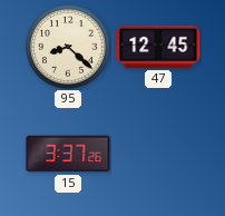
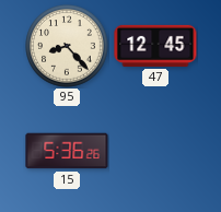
95: 8:22 -> 8:23 (67, 46)
15: 3:37 -> 5:36 (67, 151)
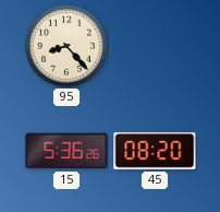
47: 12:45 -> none (155, 46)
45: none -> 08:20 (155, 152)
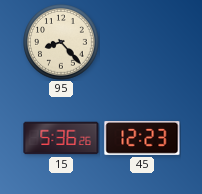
45: 08:20 -> 12:23 (142, 139)
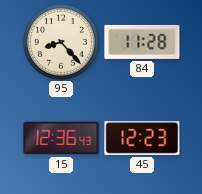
84: none -> 11:28 (142, 42)
15: 5:36 -> 12:36 (61, 138)
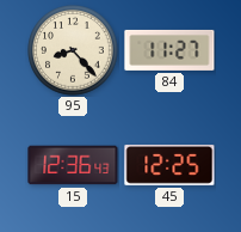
84: 11:28 -> 11:27 (169, 50)
45: 12:23 -> 12:25 (169, 166)
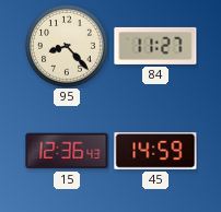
45: 12:25 -> 14:59 (155, 152)
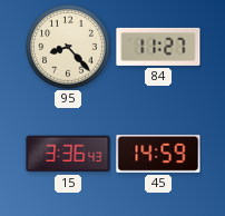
15: 12:36 -> 3:36 (68, 154)
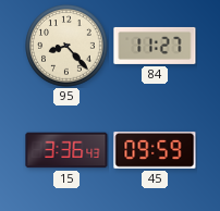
45: 14:59 -> 09:59 (155, 151)
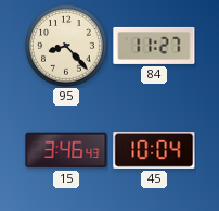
15: 3:36 -> 3:46 (66, 150)
45: 09:59 -> 10:04 (154, 151)
